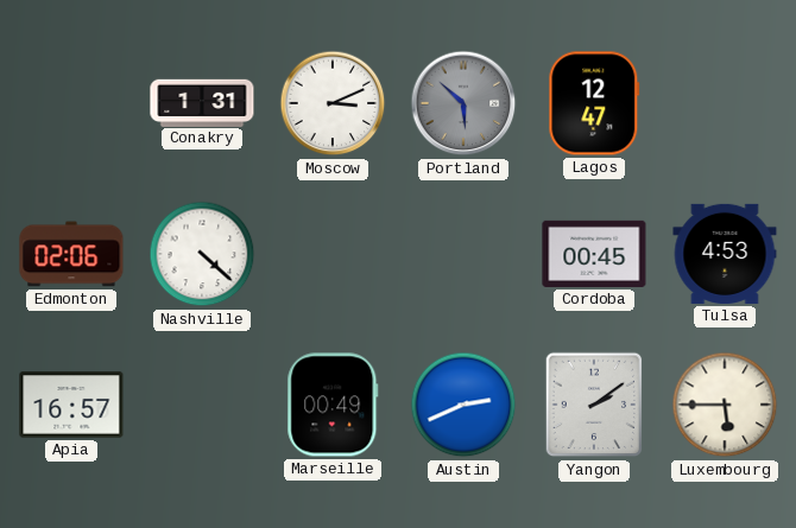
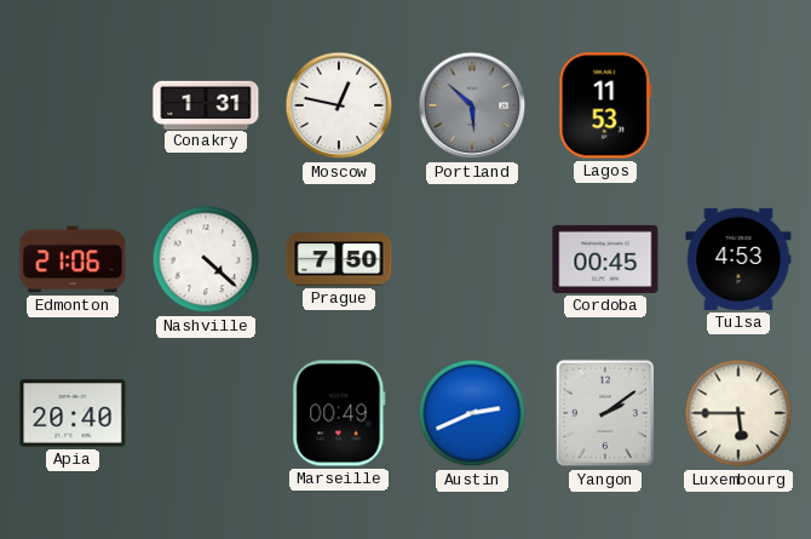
Moscow: 3:11 -> 12:47 (339, 105)
Lagos: 12:47 -> 11:53 (605, 105)
Edmonton: 02:06 -> 21:06 (73, 259)
Prague: none -> 7:50 (339, 259)
Apia: 16:57 -> 20:40 (73, 413)
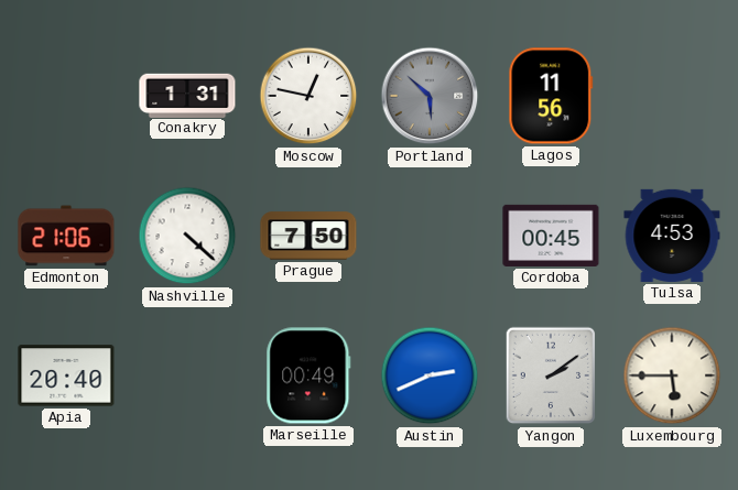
Lagos: 11:53 -> 11:56 (551, 96)
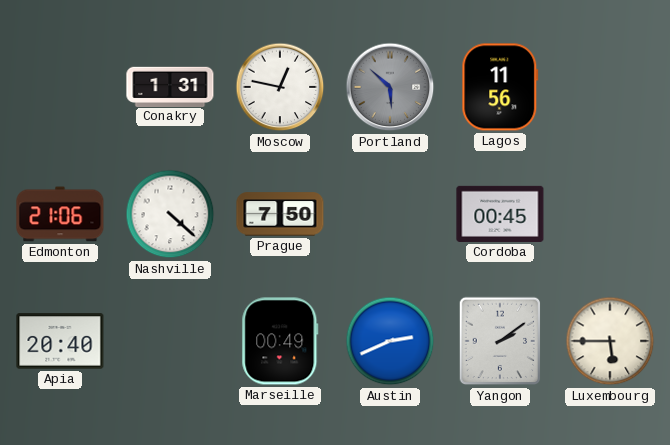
Tulsa: 4:53 -> none (672, 236)
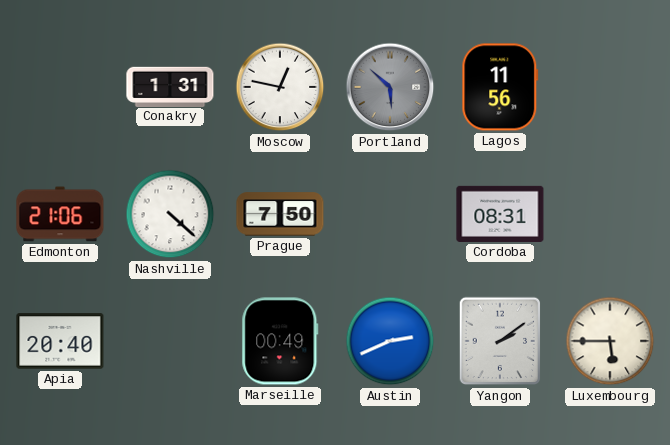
Cordoba: 00:45 -> 08:31 (500, 214)
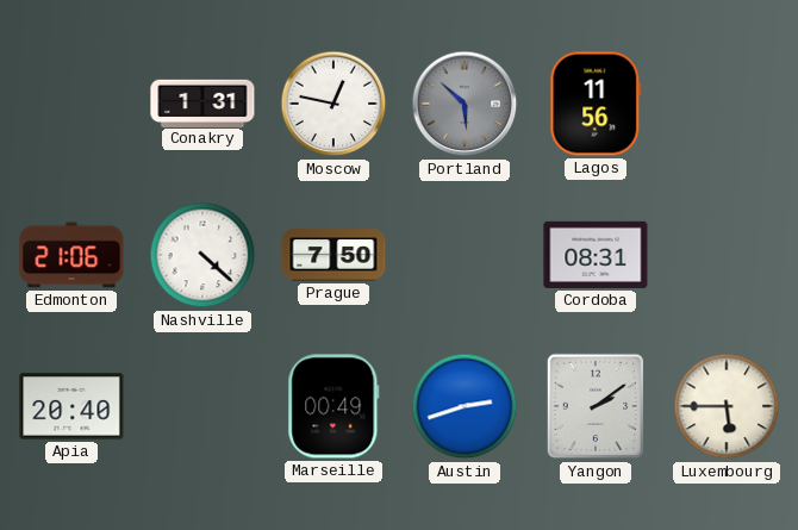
Austin: 2:41 -> 2:42 (465, 406)
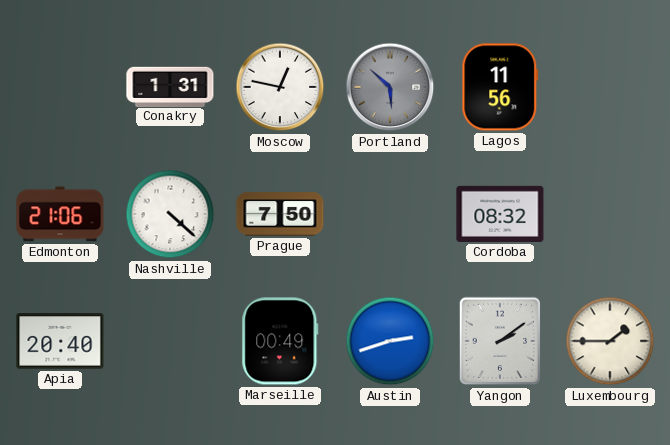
Cordoba: 08:31 -> 08:32 (500, 214)
Luxembourg: 5:45 -> 1:45 (610, 341)
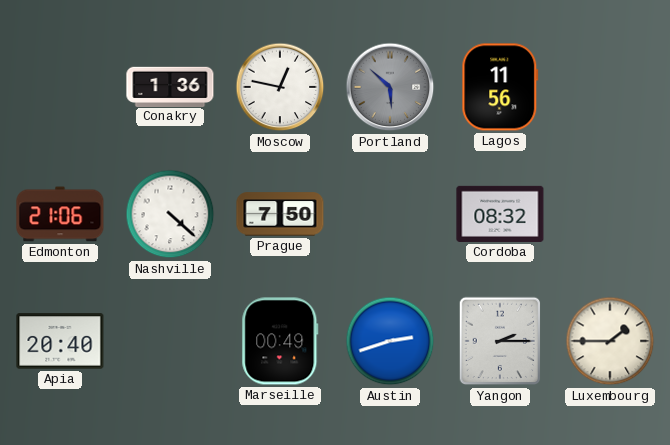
Conakry: 1:31 -> 1:36 (170, 86)
Yangon: 2:09 -> 2:15 (500, 341)
